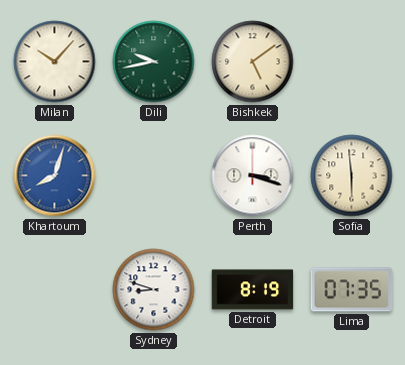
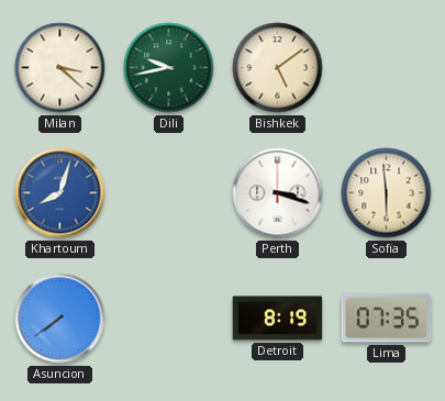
Milan: 10:07 -> 3:22 (60, 68)
Asuncion: none -> 7:39 (60, 319)
Sydney: 8:48 -> none (154, 290)
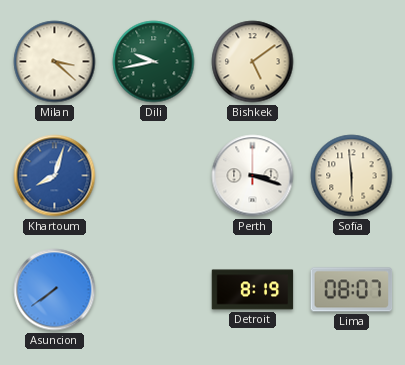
Lima: 07:35 -> 08:07 (352, 290)
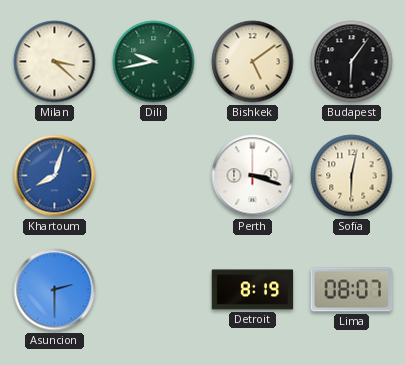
Budapest: none -> 6:06 (352, 62)
Sofia: 5:59 -> 6:02 (352, 176)
Asuncion: 7:39 -> 2:30 (55, 290)
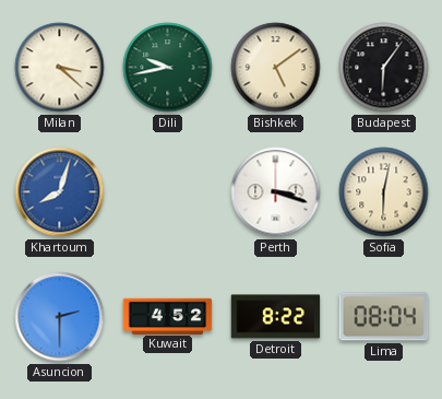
Kuwait: none -> 4:52 (168, 316)
Detroit: 8:19 -> 8:22 (276, 317)
Lima: 08:07 -> 08:04 (384, 317)
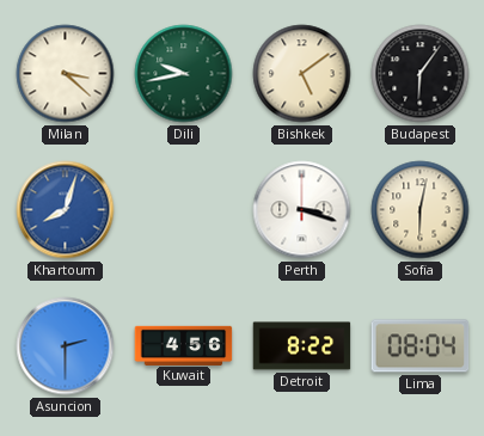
Kuwait: 4:52 -> 4:56 (184, 345)
